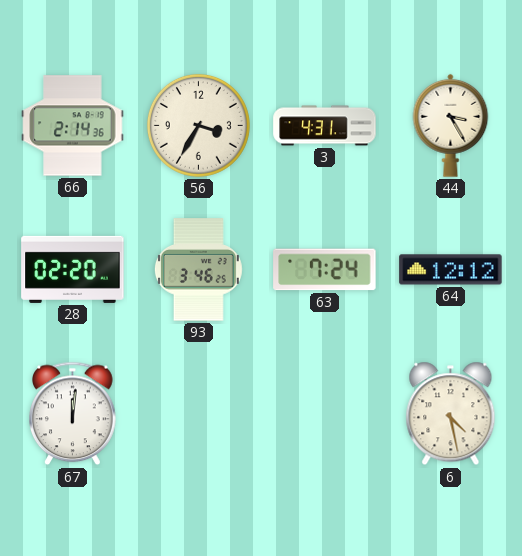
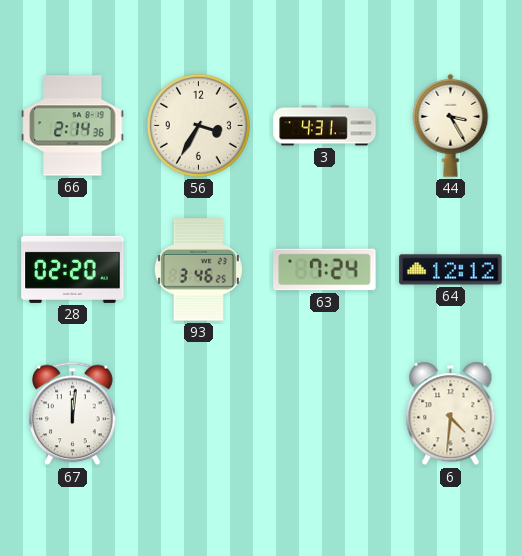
6: 4:28 -> 4:31 (451, 414)
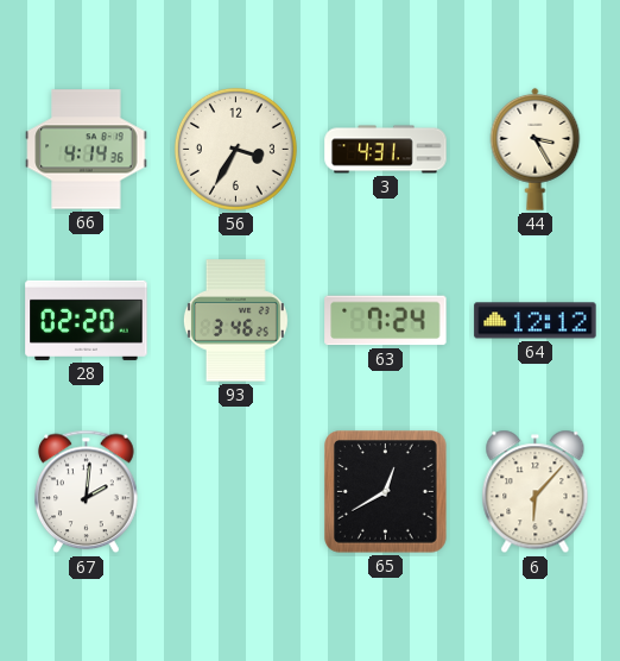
66: 2:14 -> 4:14 (87, 150)
67: 12:01 -> 2:01 (87, 492)
65: none -> 12:40 (386, 492)
6: 4:31 -> 6:07 (536, 492)
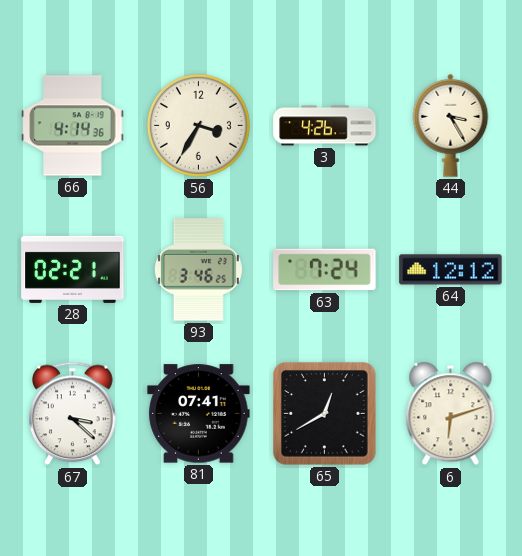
3: 4:31 -> 4:26 (325, 126)
28: 02:20 -> 02:21 (73, 269)
67: 2:01 -> 3:22 (73, 414)
81: none -> 07:41 (199, 414)
6: 6:07 -> 6:12 (451, 414)
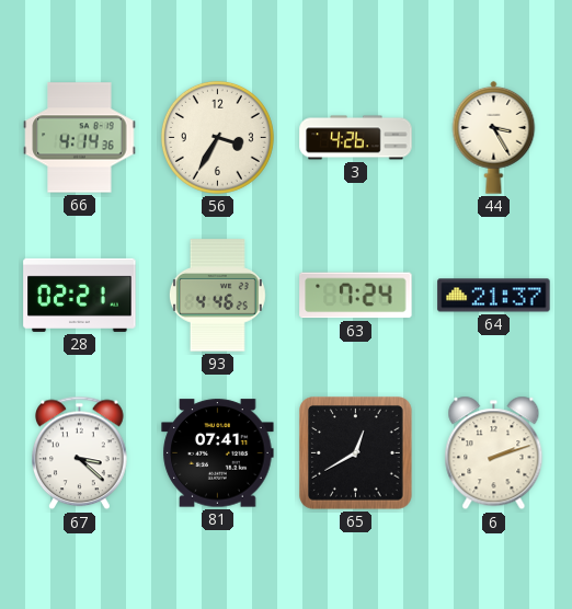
93: 3:46 -> 4:46 (217, 296)
64: 12:12 -> 21:37 (494, 296)
6: 6:12 -> 2:12 (494, 453)
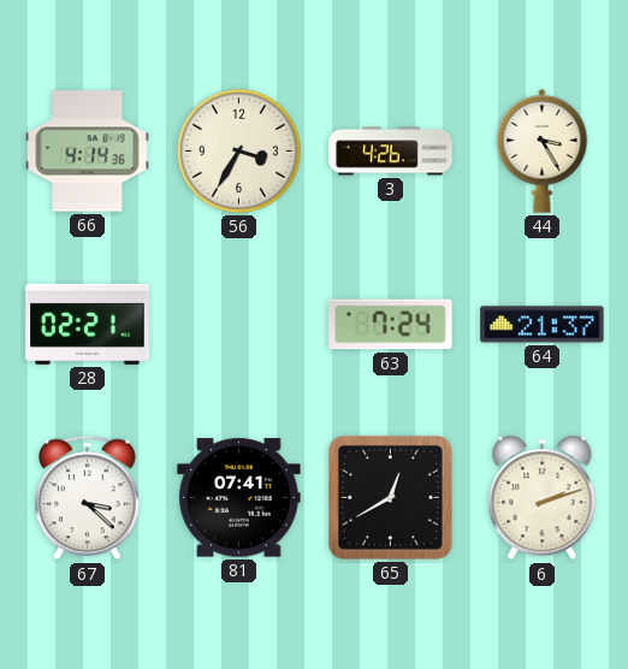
93: 4:46 -> none (217, 296)
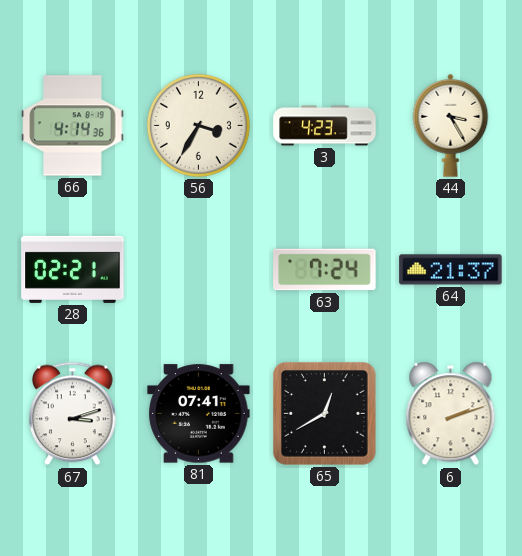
3: 4:26 -> 4:23 (325, 126)
67: 3:22 -> 3:12 (73, 414)
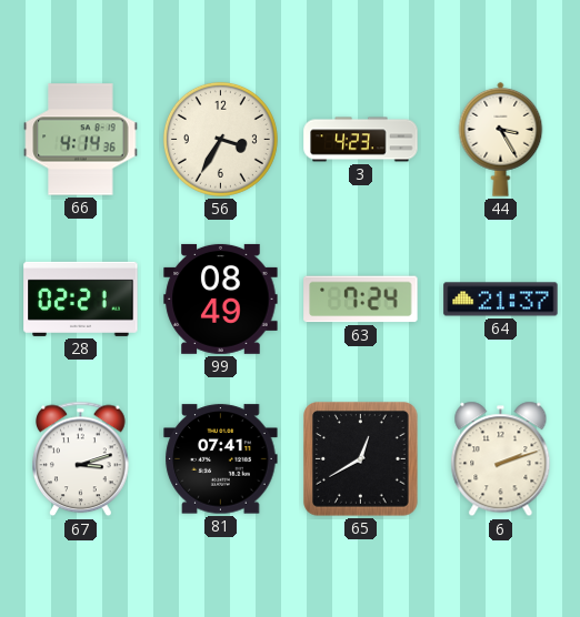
99: none -> 08:49 (221, 299)
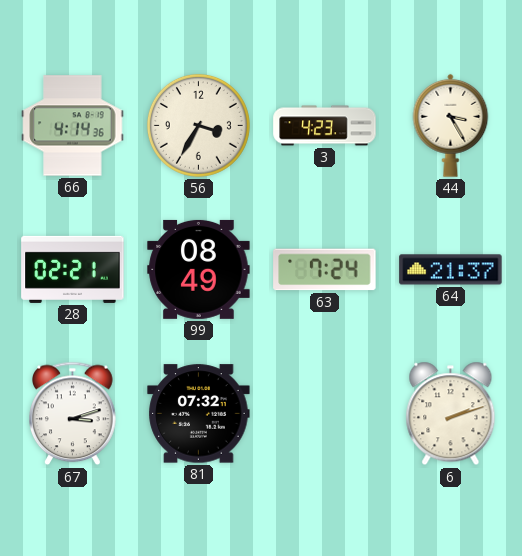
81: 07:41 -> 07:32 (199, 414)
65: 12:40 -> none (361, 459)
